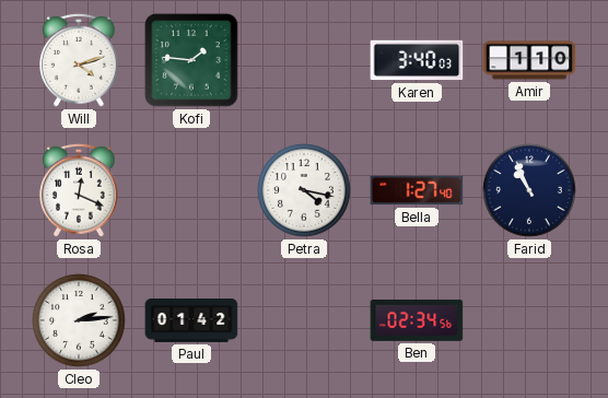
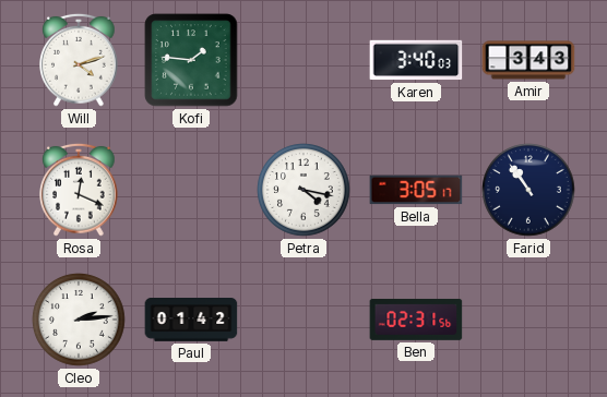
Amir: 1:10 -> 3:43 (528, 60)
Bella: 1:27 -> 3:05 (416, 190)
Farid: 10:56 -> 10:54 (528, 190)
Ben: 02:34 -> 02:31 (416, 320)
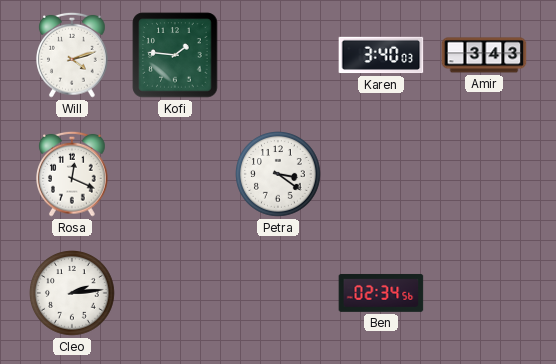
Petra: 4:17 -> 3:21 (278, 174)
Bella: 3:05 -> none (416, 190)
Farid: 10:54 -> none (528, 190)
Paul: 01:42 -> none (191, 321)
Ben: 02:31 -> 02:34 (381, 293)
